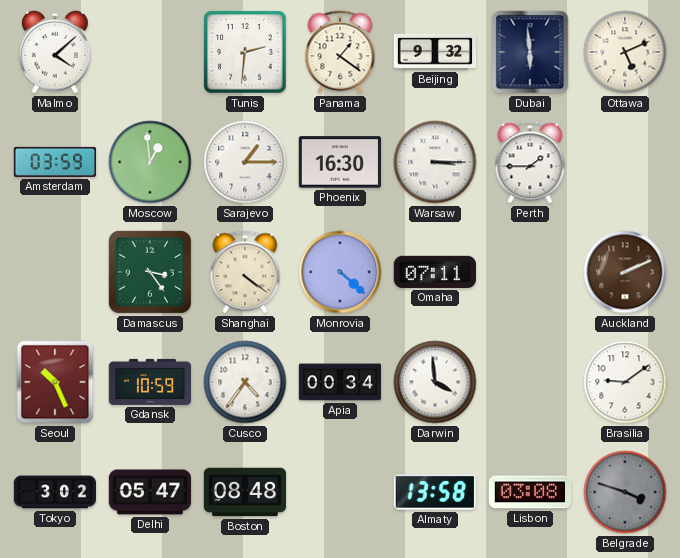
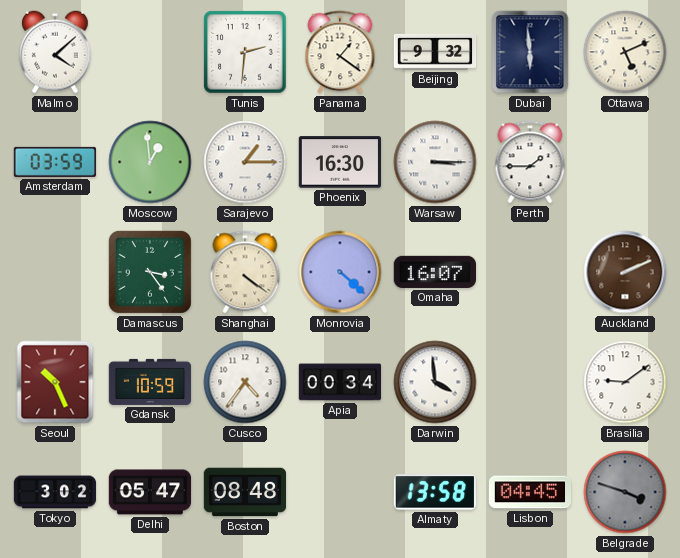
Omaha: 07:11 -> 16:07 (434, 272)
Lisbon: 03:08 -> 04:45 (529, 492)
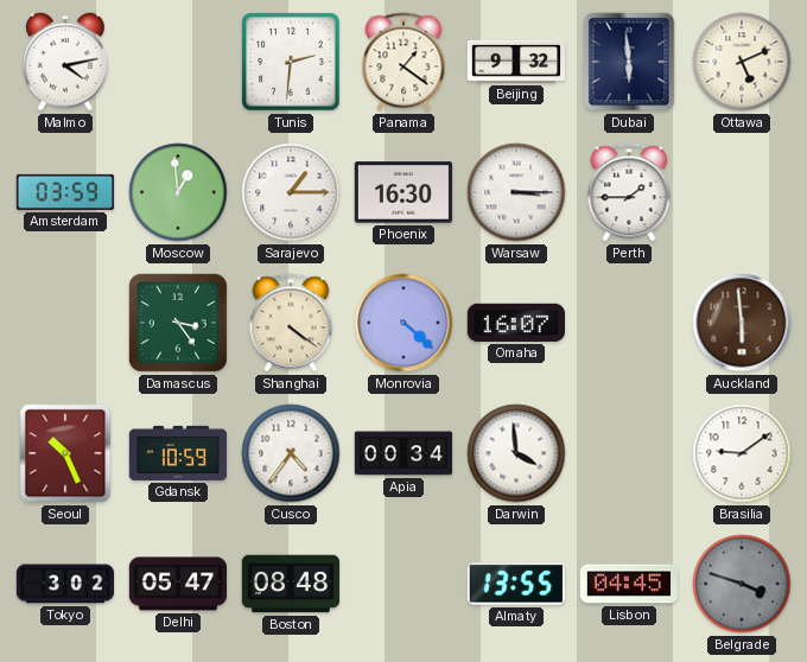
Malmo: 4:08 -> 4:13 (66, 62)
Auckland: 2:11 -> 5:59 (742, 323)
Almaty: 13:58 -> 13:55 (515, 584)
